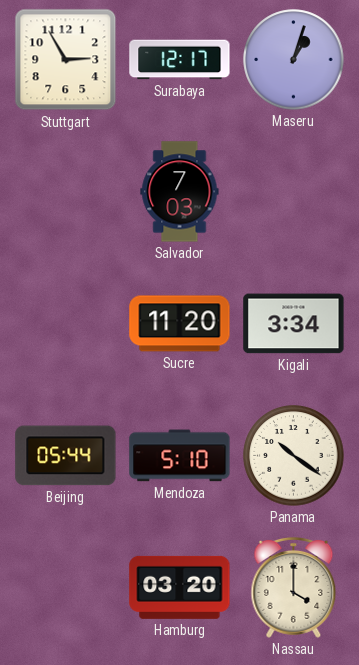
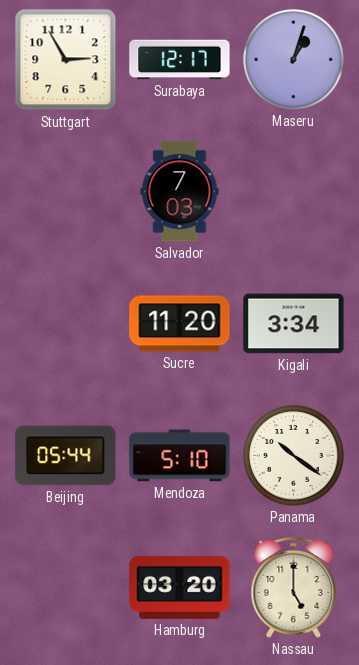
Nassau: 4:00 -> 5:00 (294, 587)
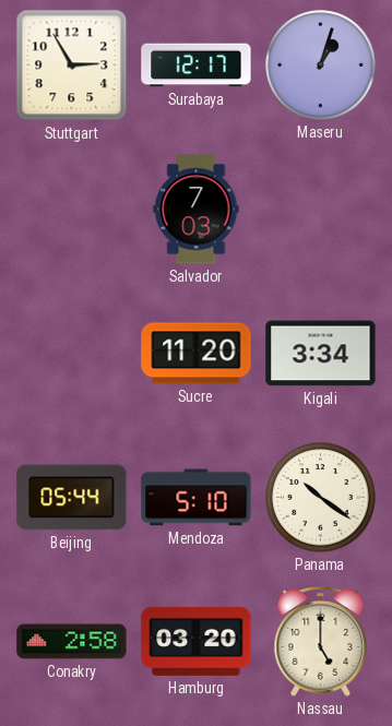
Conakry: none -> 2:58 (72, 642)
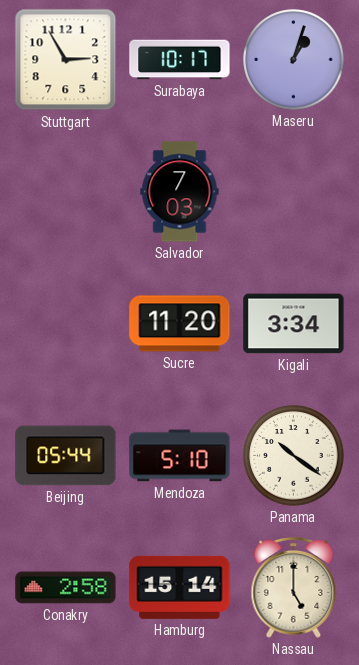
Surabaya: 12:17 -> 10:17 (180, 60)
Hamburg: 03:20 -> 15:14 (180, 587)
